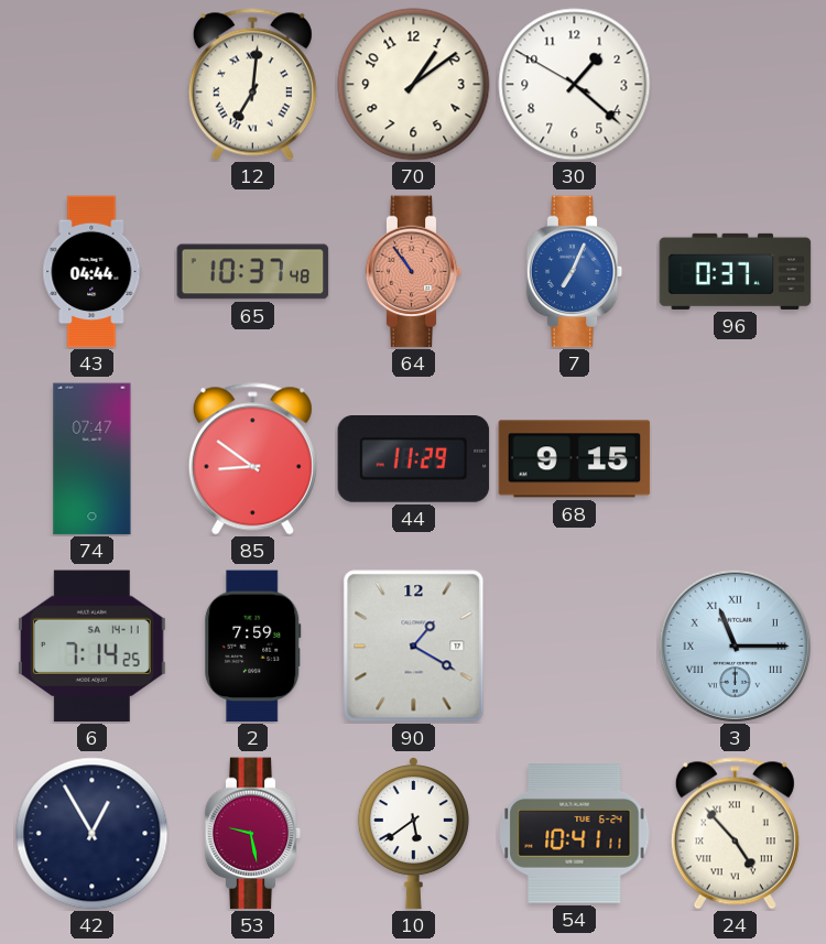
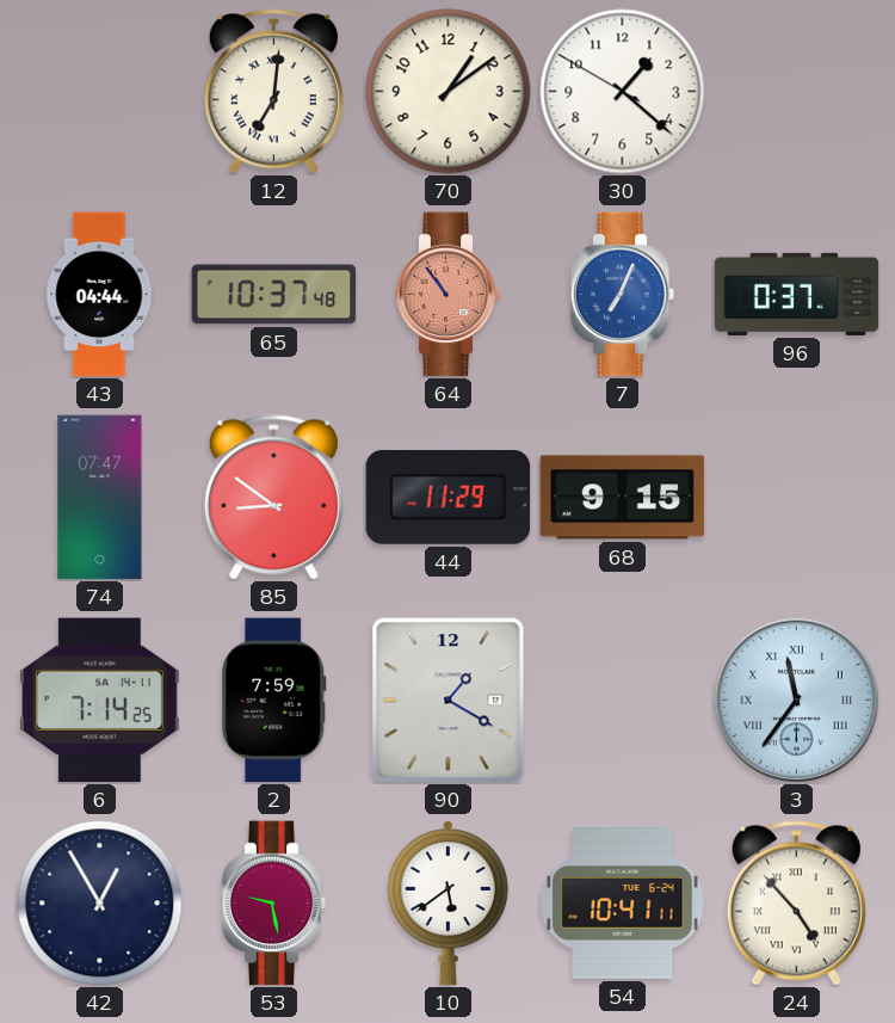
3: 11:15 -> 11:36 (796, 700)
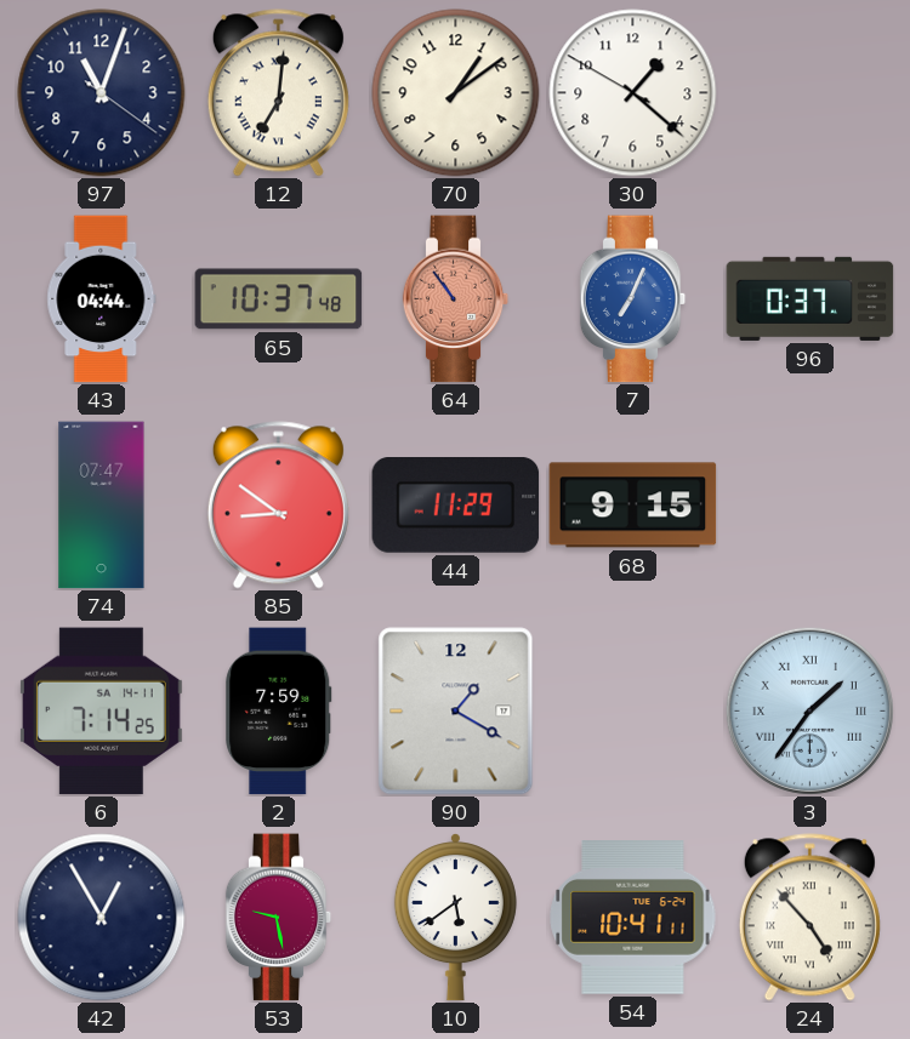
97: none -> 11:03 (102, 93)
3: 11:36 -> 1:36 (809, 710)
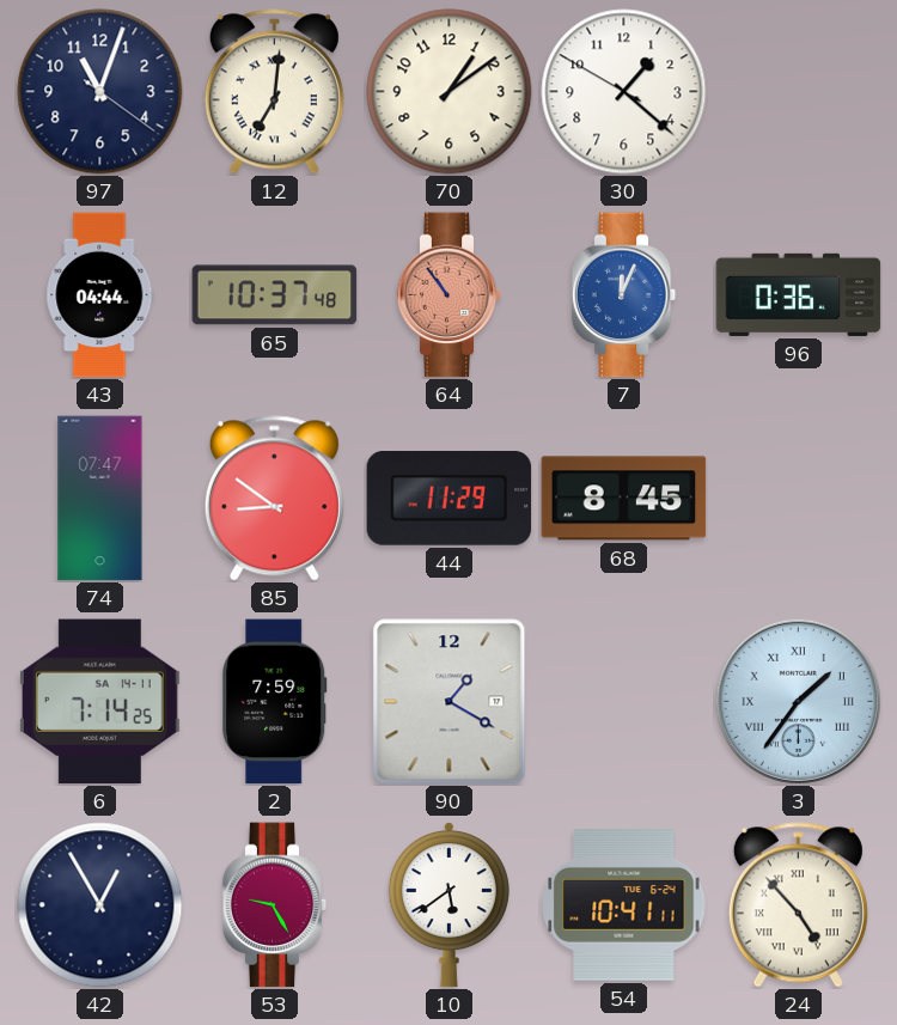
7: 7:04 -> 12:04 (624, 295)
96: 0:37 -> 0:36 (799, 294)
68: 9:15 -> 8:45 (624, 499)
53: 9:28 -> 9:25 (275, 905)
